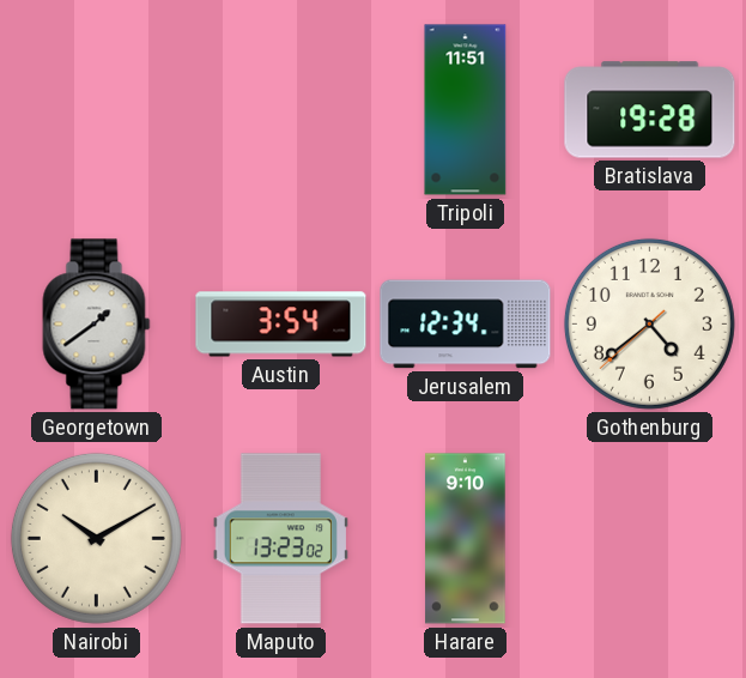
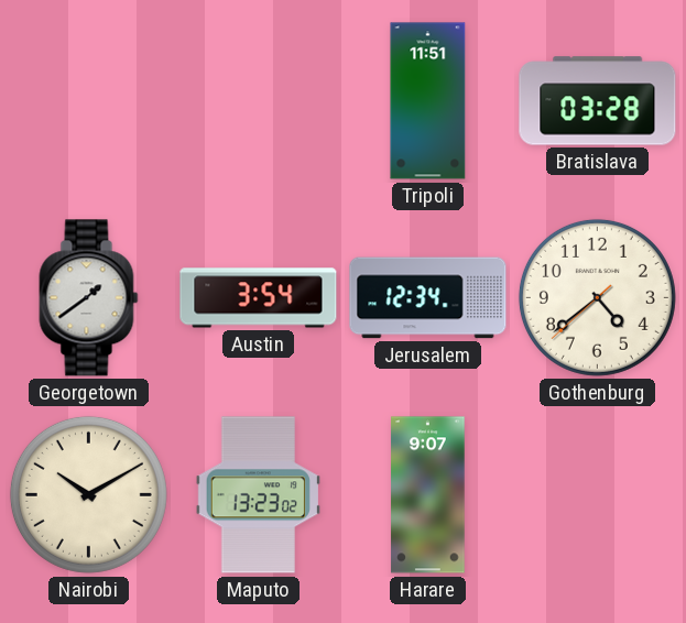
Bratislava: 19:28 -> 03:28 (598, 101)
Harare: 9:10 -> 9:07 (428, 495)
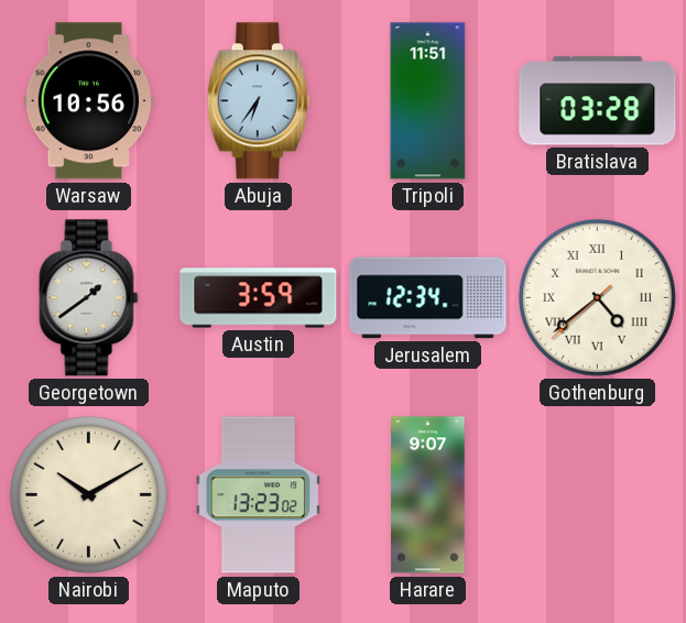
Warsaw: none -> 10:56 (89, 101)
Abuja: none -> 6:36 (258, 101)
Austin: 3:54 -> 3:59 (259, 298)
Gothenburg numerals: Arabic -> Roman (597, 297)
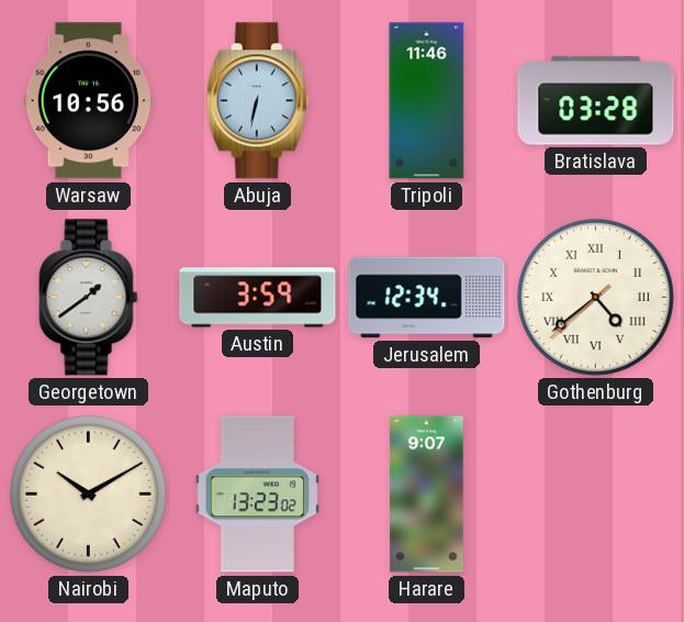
Abuja: 6:36 -> 6:32 (257, 101)
Tripoli: 11:51 -> 11:46 (427, 101)
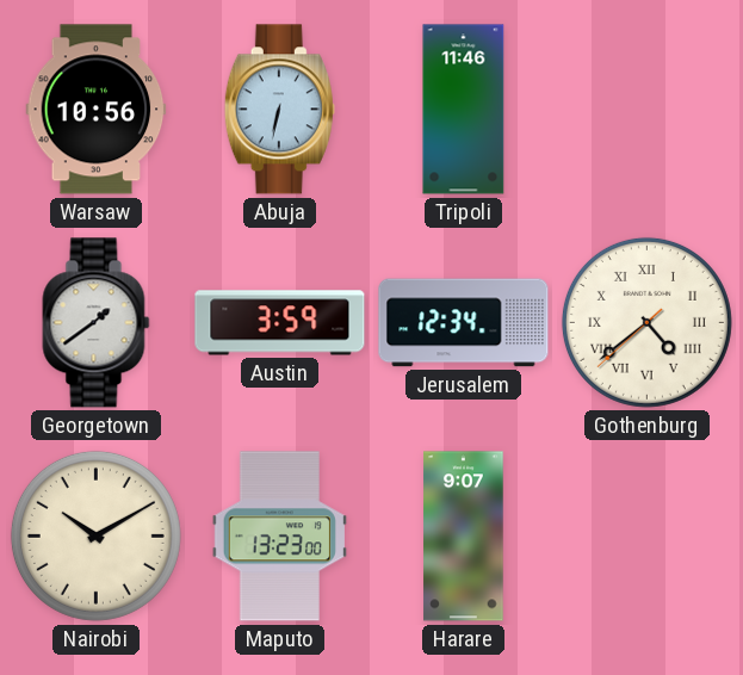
Bratislava: 03:28 -> none (596, 101)
Maputo: 13:23:02 -> 13:23:00 (279, 537)
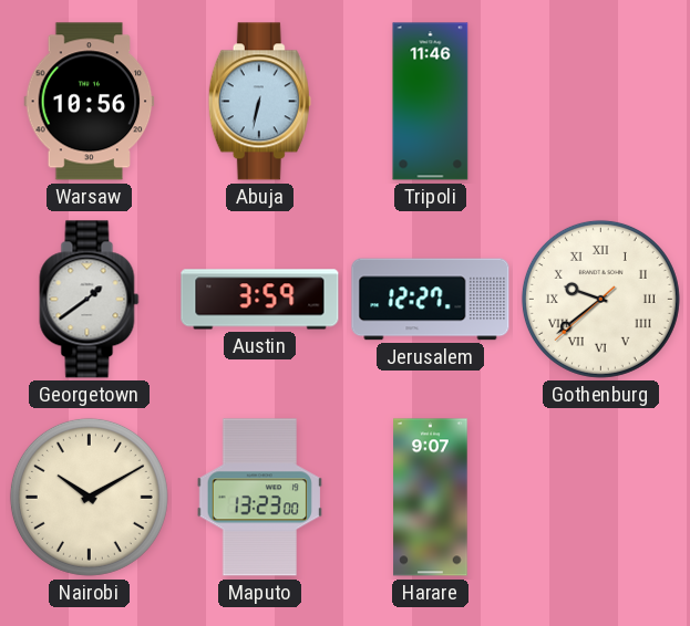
Jerusalem: 12:34 -> 12:27 (431, 300)
Gothenburg: 4:38 -> 9:38 (600, 299)
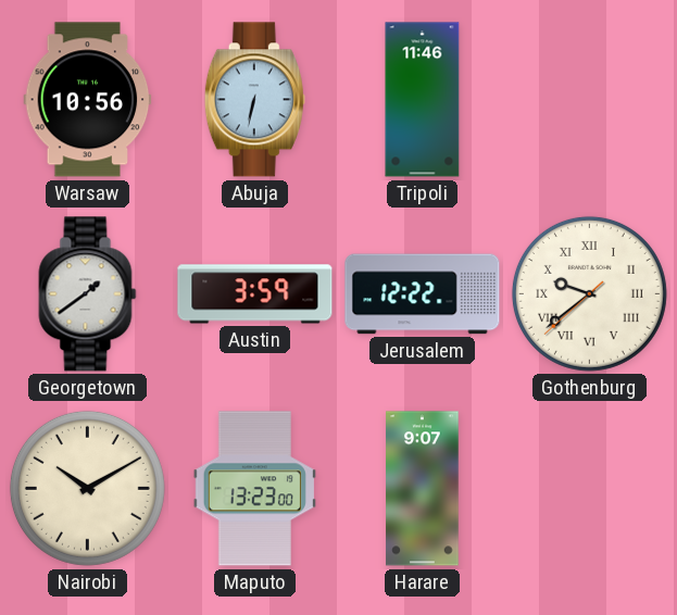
Jerusalem: 12:27 -> 12:22 (423, 294)
